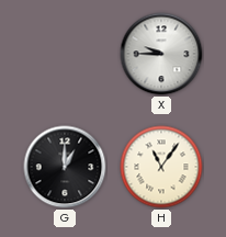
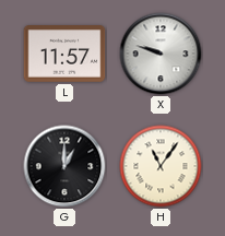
L: none -> 11:57 (64, 54)
X: 9:45 -> 9:48 (161, 54)
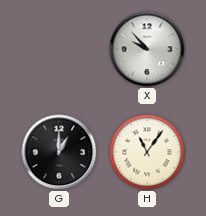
L: 11:57 -> none (64, 54)
X: 9:48 -> 9:53 (147, 49)
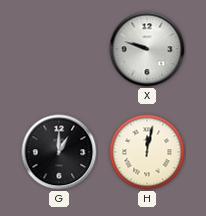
X: 9:53 -> 9:48 (147, 49)
H: 11:06 -> 12:02 (147, 152)
